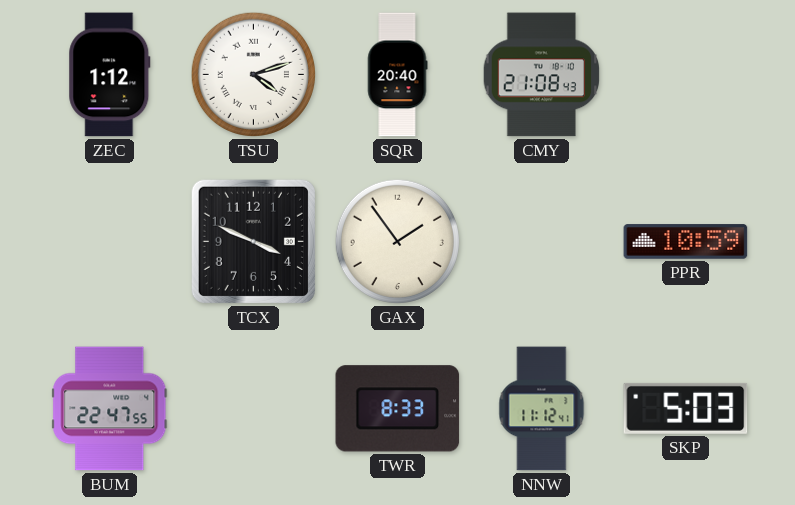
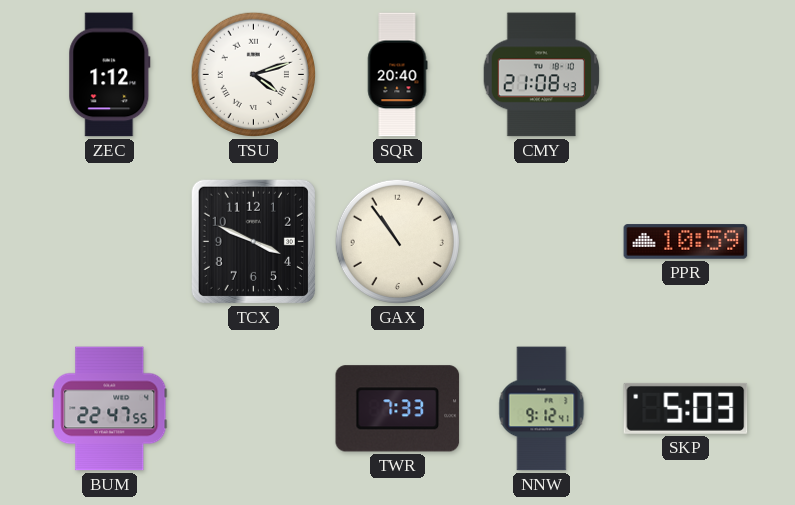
GAX: 1:54 -> 10:54 (397, 241)
TWR: 8:33 -> 7:33 (398, 409)
NNW: 11:12 -> 9:12 (542, 409)
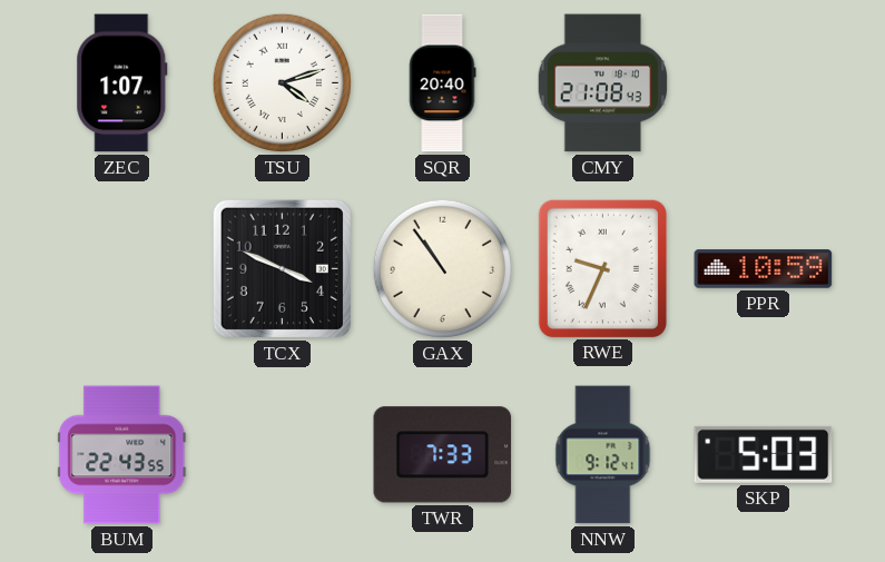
ZEC: 1:12 -> 1:07 (122, 83)
RWE: none -> 9:34 (602, 268)
BUM: 22:47 -> 22:43 (122, 455)
